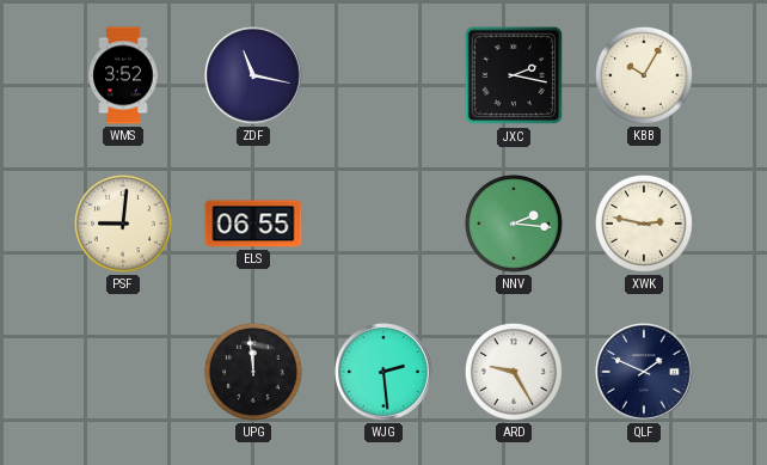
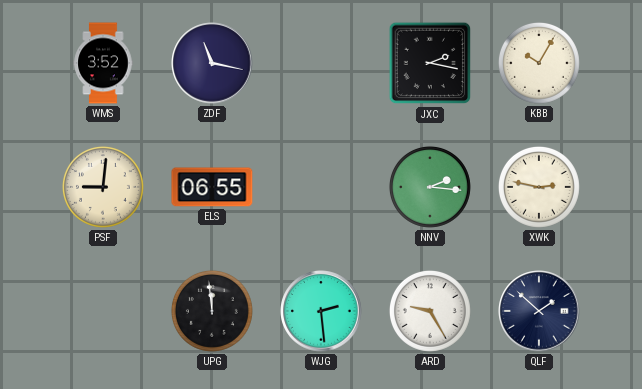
QLF: 1:49 -> 1:52 (539, 311)
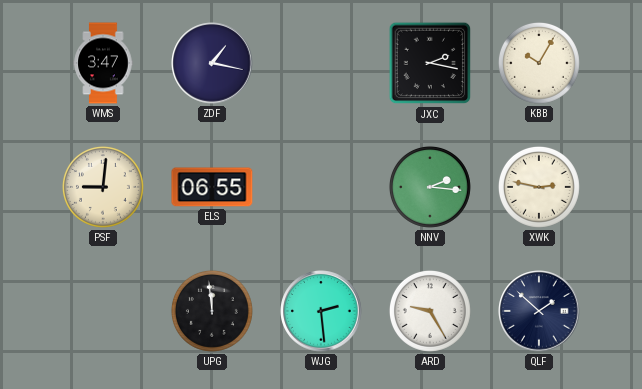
WMS: 3:52 -> 3:47 (103, 63)
ZDF: 11:17 -> 1:17 (212, 63)
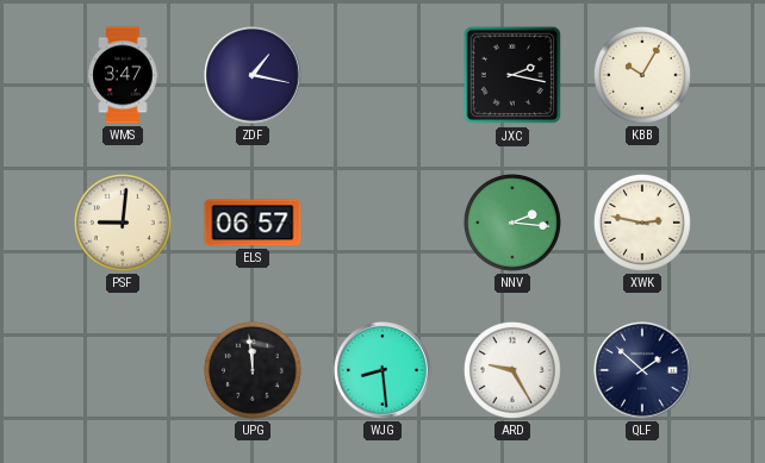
ELS: 06:55 -> 06:57 (253, 223)
WJG: 2:29 -> 8:29 (382, 370)
